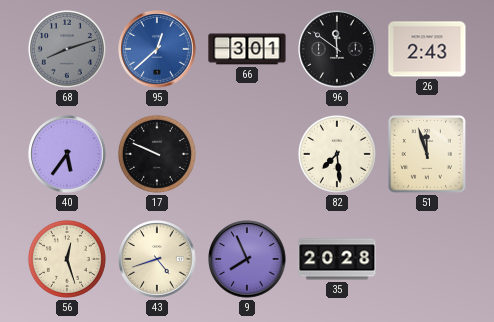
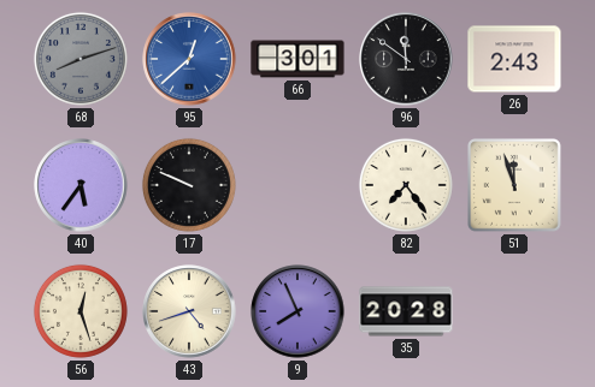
82: 7:29 -> 7:24 (406, 185)
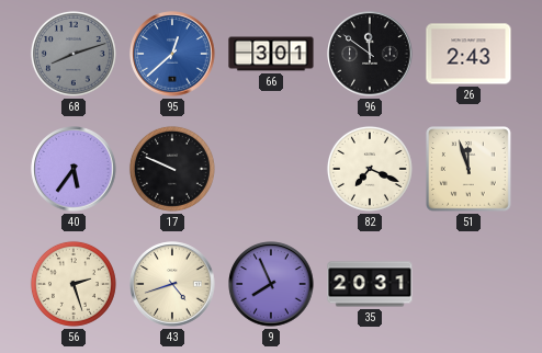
82: 7:24 -> 7:19 (370, 169)
56: 12:27 -> 2:27 (74, 284)
35: 20:28 -> 20:31 (370, 284)
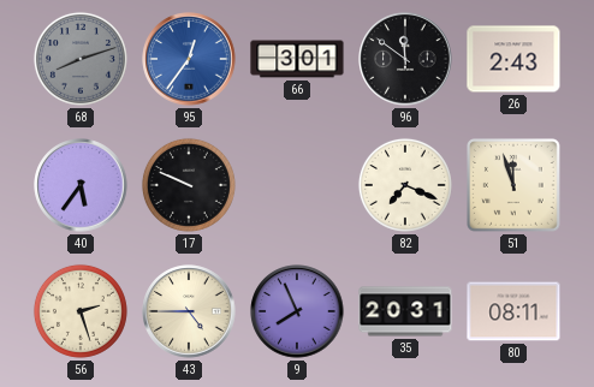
95: 12:38 -> 12:36 (189, 59)
43: 4:42 -> 4:45 (189, 311)
80: none -> 08:11 (513, 311)
